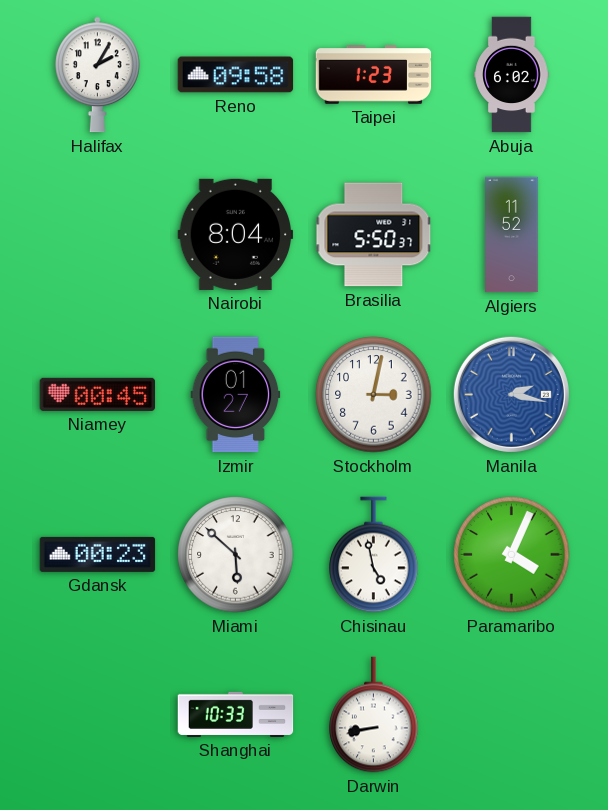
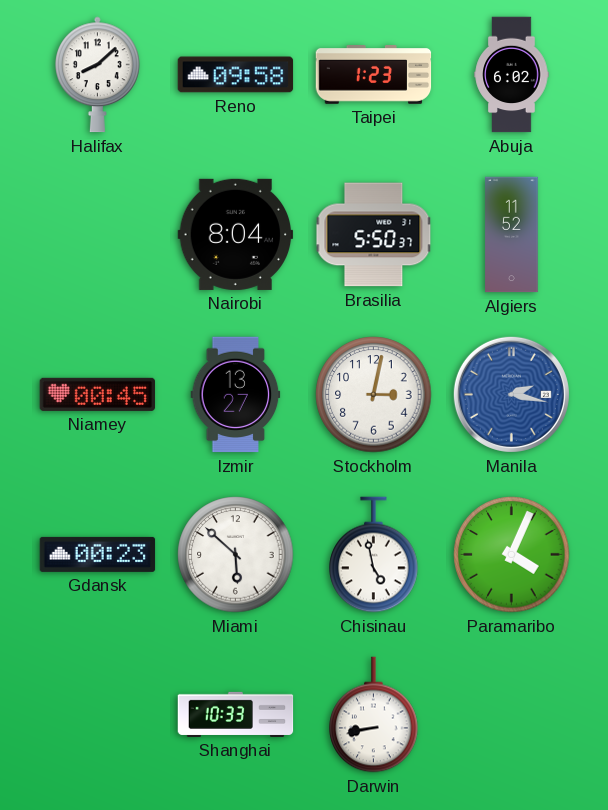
Halifax: 2:05 -> 8:08 (98, 75)
Izmir: 01:27 -> 13:27 (236, 395)
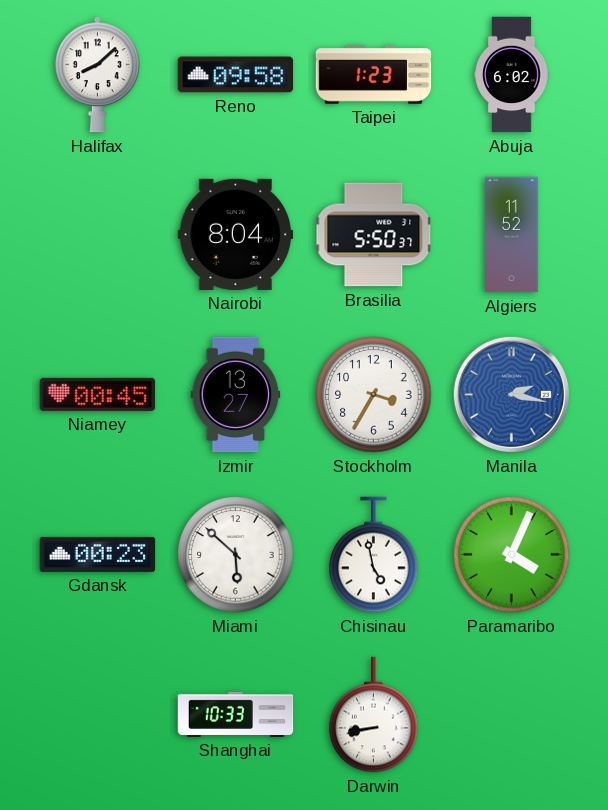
Stockholm: 3:02 -> 3:35 (374, 395)
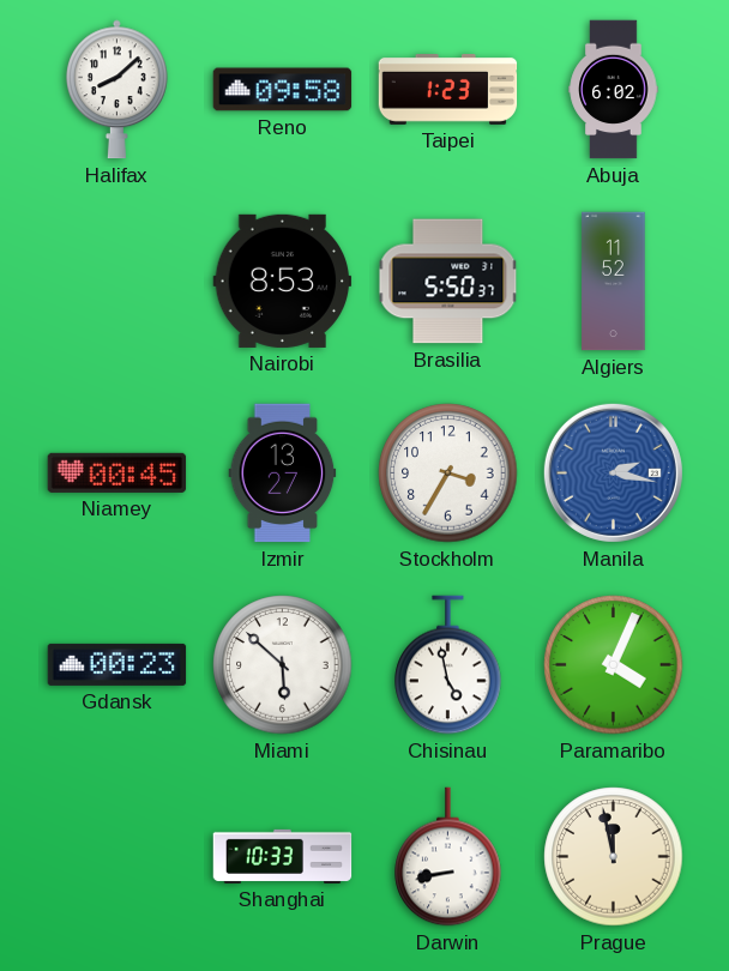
Nairobi: 8:04 -> 8:53 (283, 281)
Prague: none -> 11:58 (614, 857)
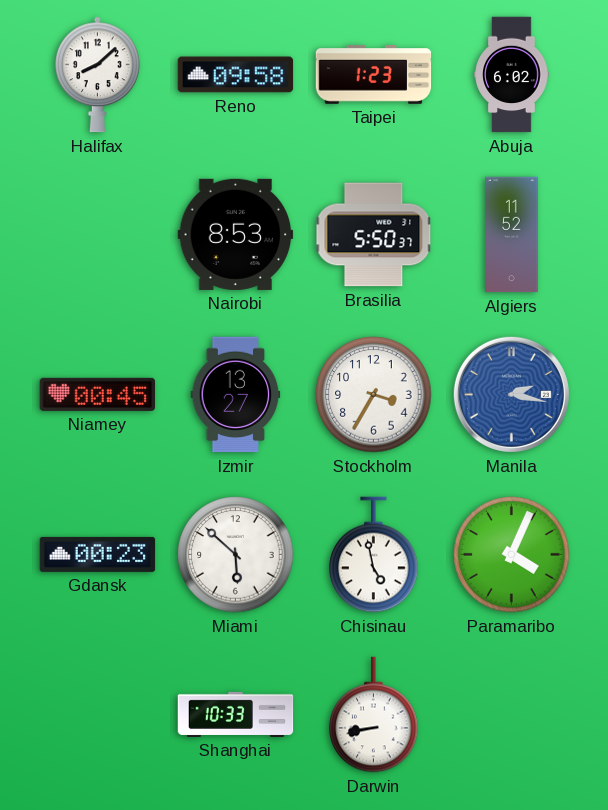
Prague: 11:58 -> none (614, 857)
